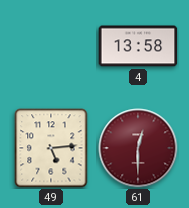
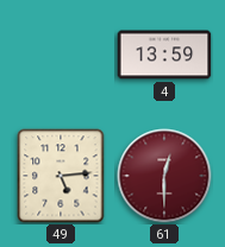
4: 13:58 -> 13:59 (164, 55)
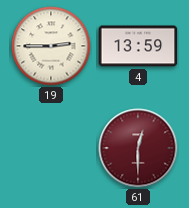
19: none -> 2:45 (51, 46)
49: 5:14 -> none (61, 176)
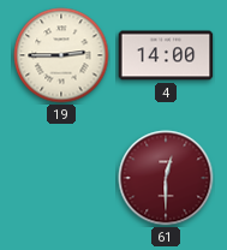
4: 13:59 -> 14:00 (166, 55)
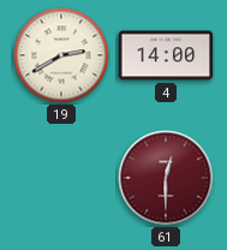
19: 2:45 -> 2:40 (61, 55)
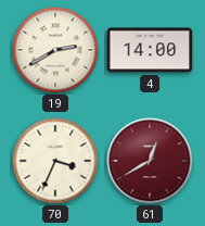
70: none -> 3:34 (55, 161)
61: 12:30 -> 12:40 (150, 161)
